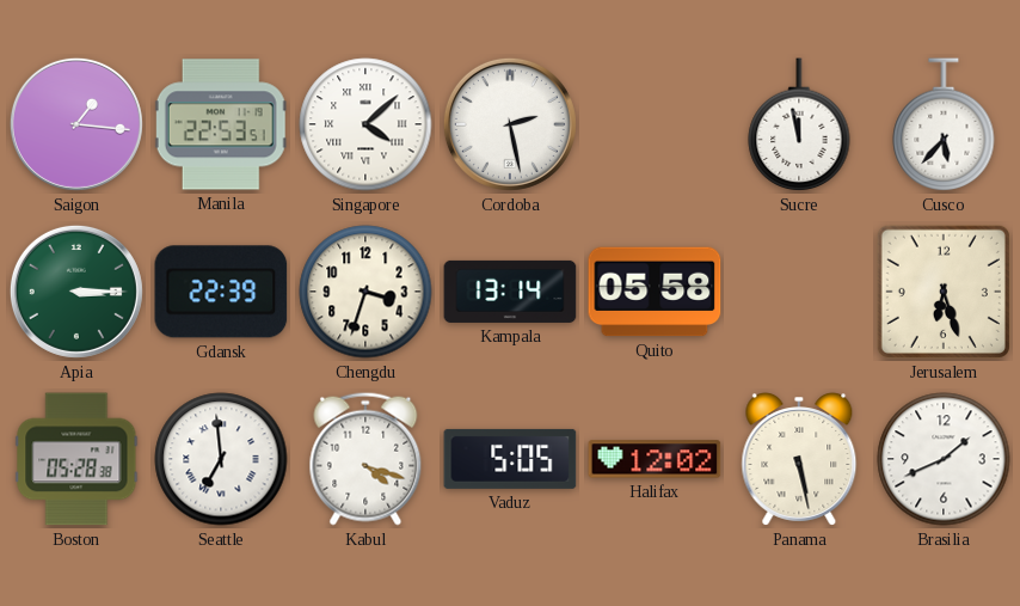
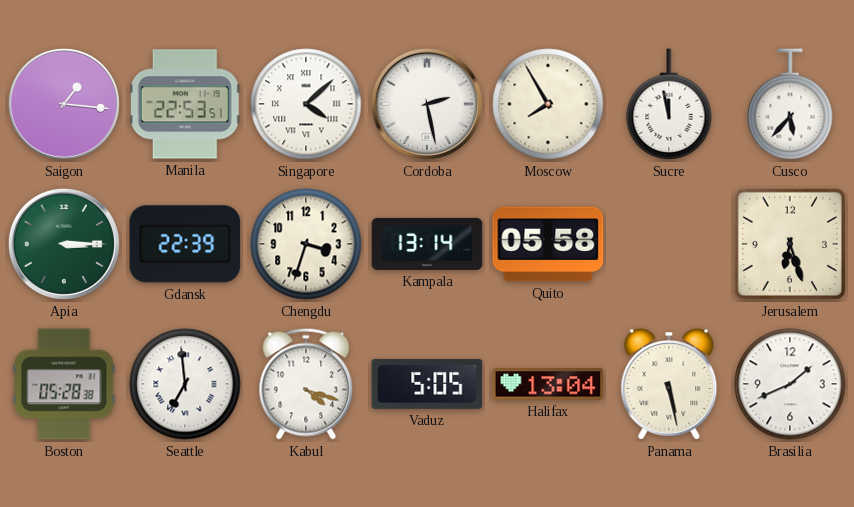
Moscow: none -> 7:55 (548, 104)
Halifax: 12:02 -> 13:04 (548, 384)
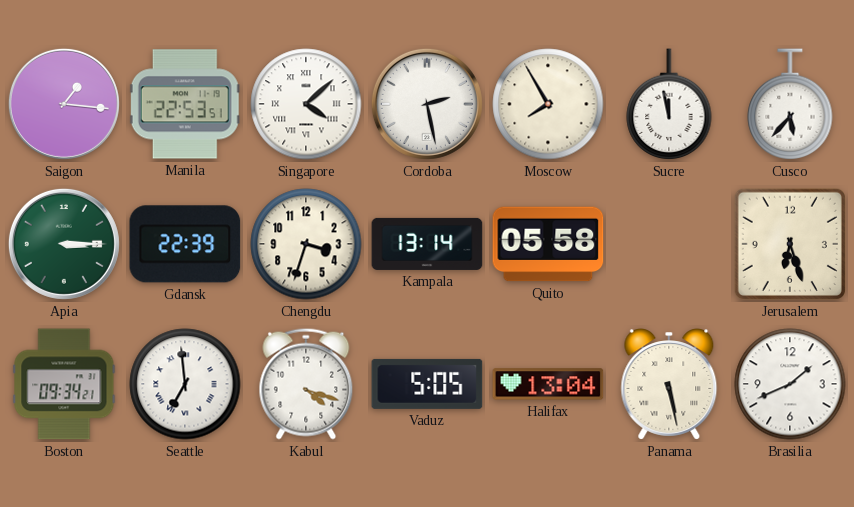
Boston: 05:28 -> 09:34 (64, 384)
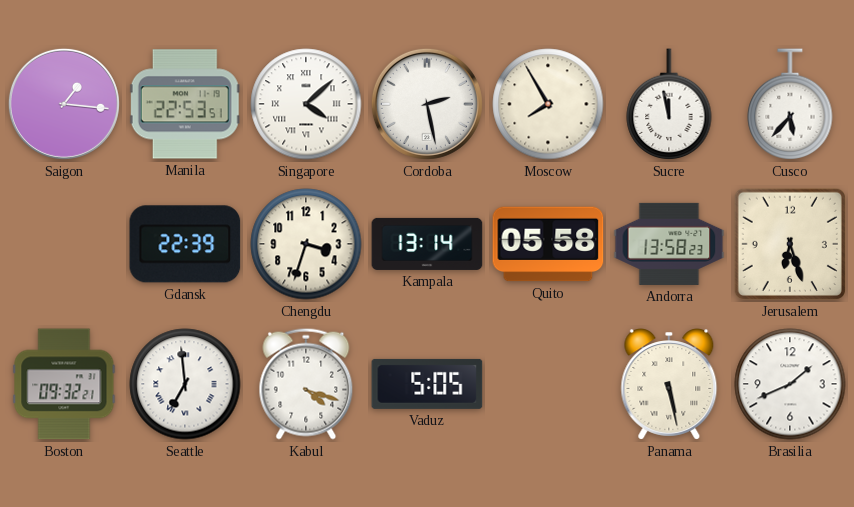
Apia: 3:15 -> none (64, 244)
Andorra: none -> 13:58 (669, 244)
Boston: 09:34 -> 09:32 (64, 384)
Halifax: 13:04 -> none (548, 384)
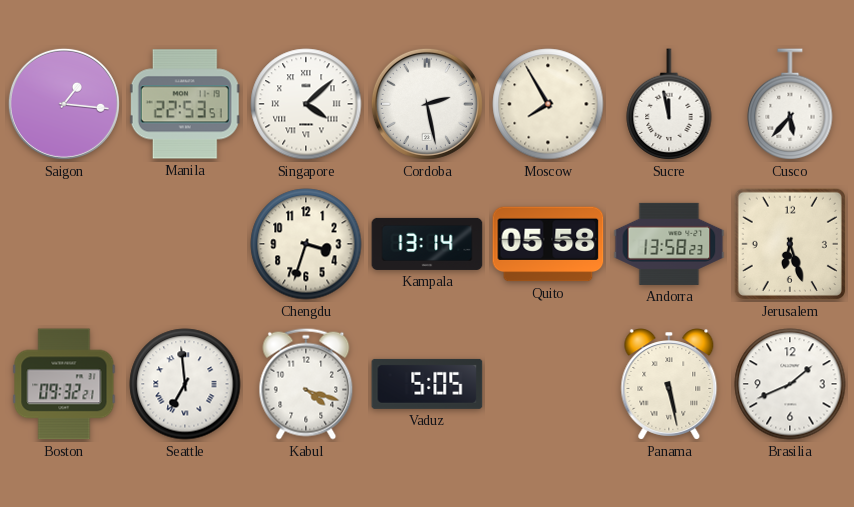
Gdansk: 22:39 -> none (185, 244)
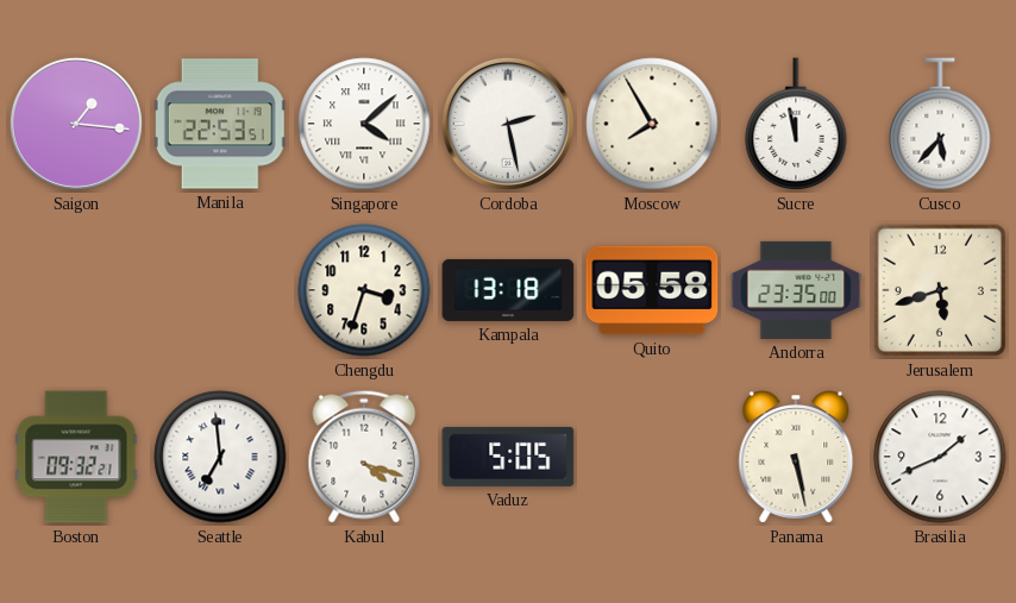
Kampala: 13:14 -> 13:18 (508, 290)
Andorra: 13:58 -> 23:35 (796, 290)
Jerusalem: 6:27 -> 5:42 (940, 290)
